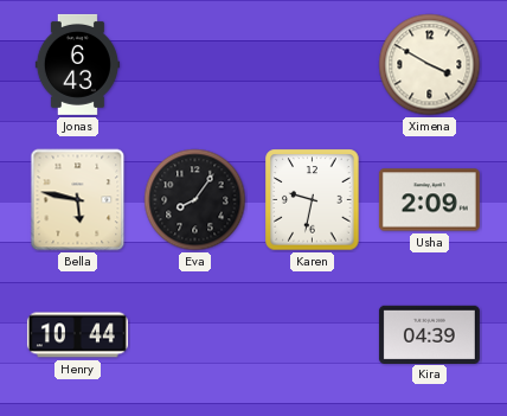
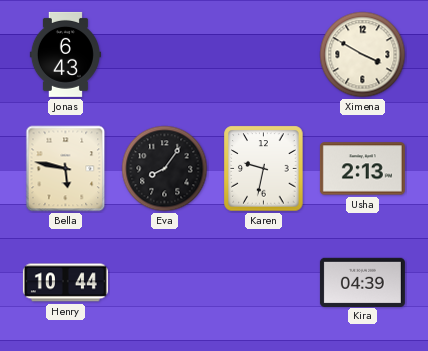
Usha: 2:09 -> 2:13 (362, 169)
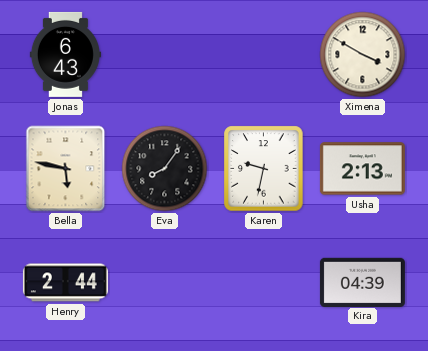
Henry: 10:44 -> 2:44 (65, 283)
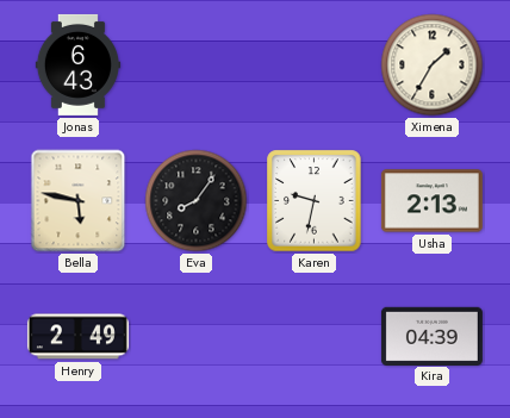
Ximena: 3:50 -> 1:35 (433, 65)
Henry: 2:44 -> 2:49 (77, 337)
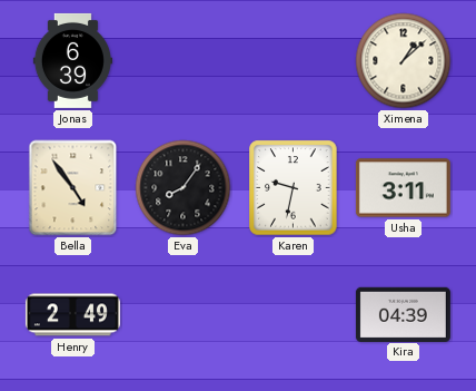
Jonas: 6:43 -> 6:39 (72, 60)
Ximena: 1:35 -> 1:08 (404, 61)
Bella: 5:47 -> 4:54 (73, 188)
Usha: 2:13 -> 3:11 (403, 188)
